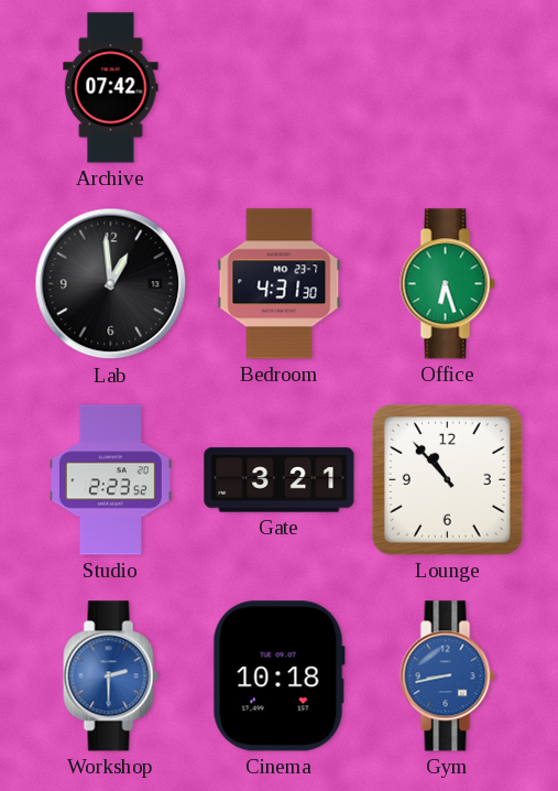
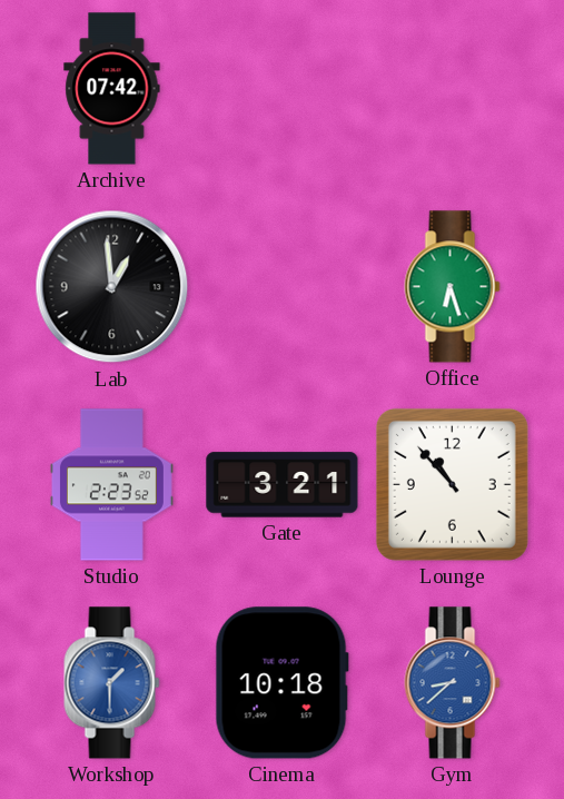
Bedroom: 4:31 -> none (280, 284)
Workshop: 2:30 -> 1:30 (112, 683)
Gym: 8:43 -> 8:38 (453, 683)
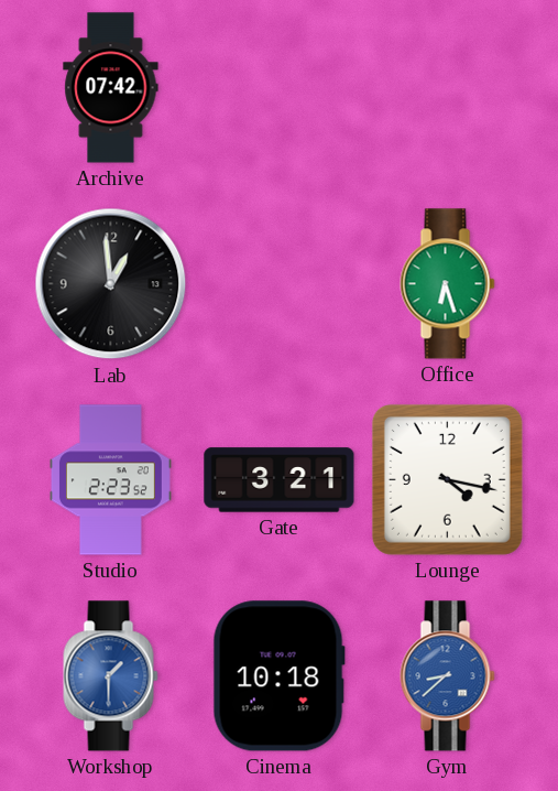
Lounge: 10:53 -> 4:17 (447, 479)
